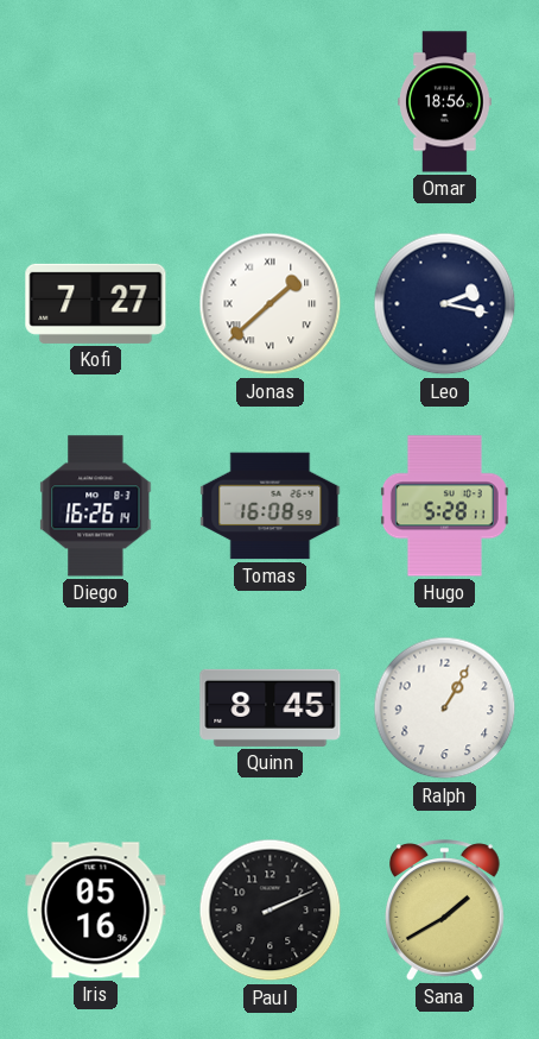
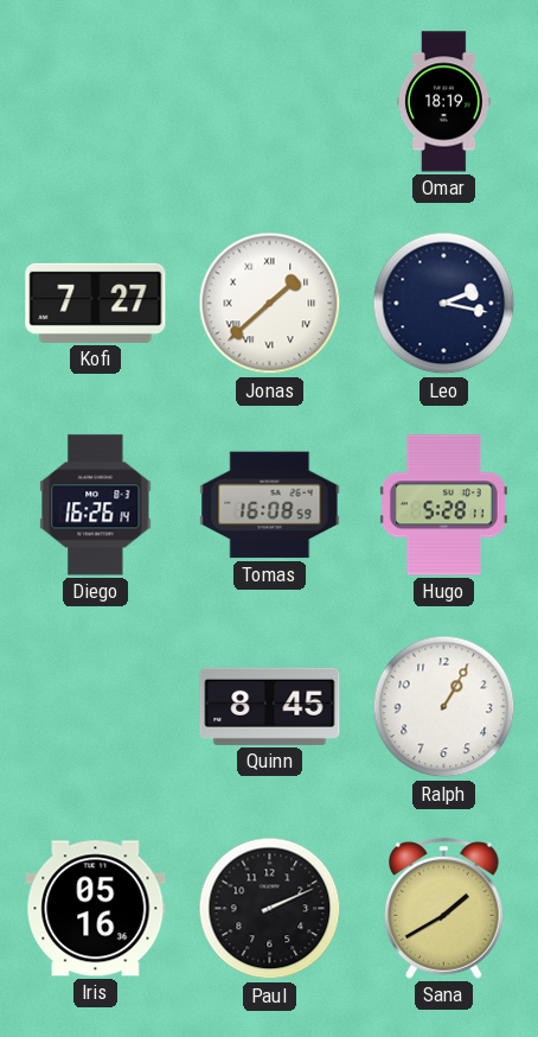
Omar: 18:56 -> 18:19 (444, 102)
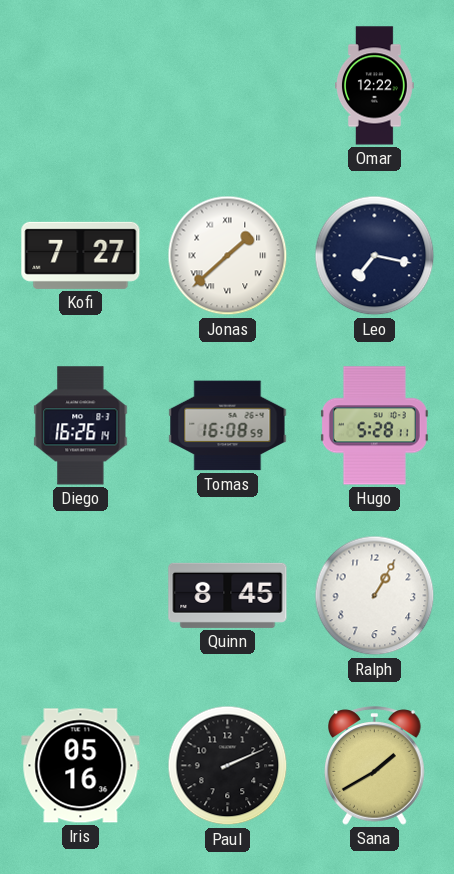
Omar: 18:19 -> 12:22 (375, 86)
Leo: 2:17 -> 7:17 (375, 256)
